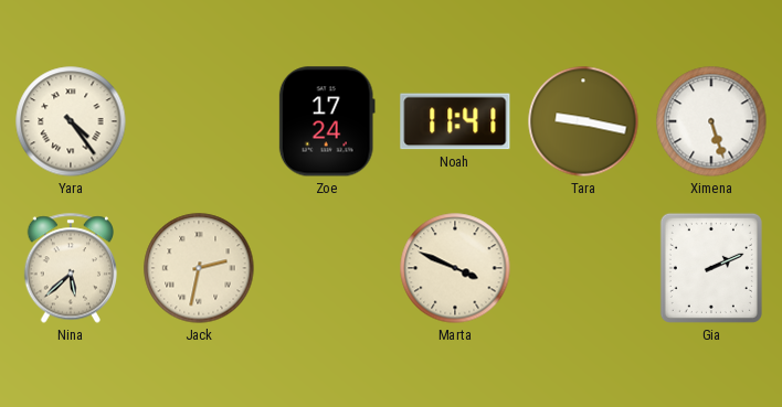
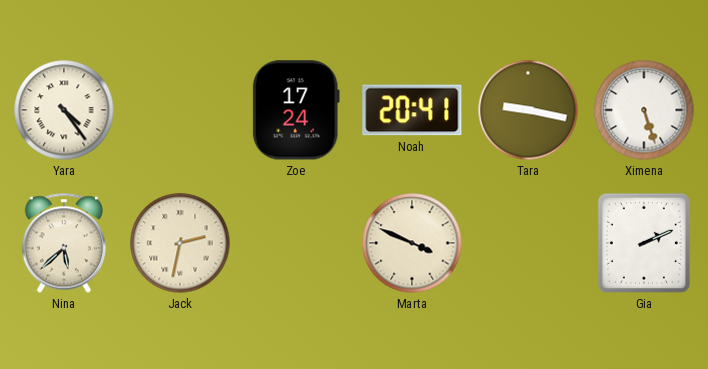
Noah: 11:41 -> 20:41 (412, 110)
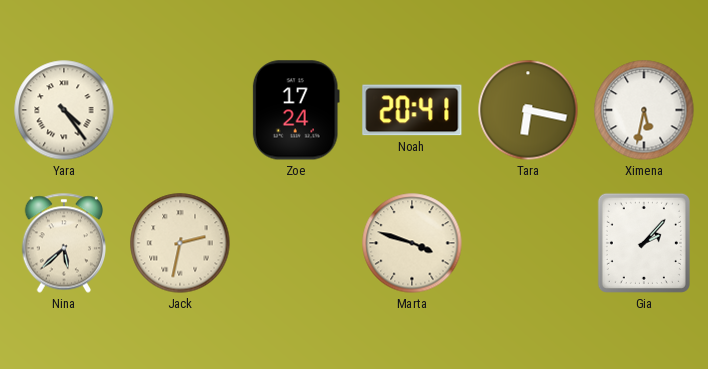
Tara: 9:17 -> 6:17 (528, 110)
Ximena: 5:27 -> 5:32 (644, 110)
Marta: 3:49 -> 3:48 (412, 243)
Gia: 2:11 -> 2:07 (644, 243)
